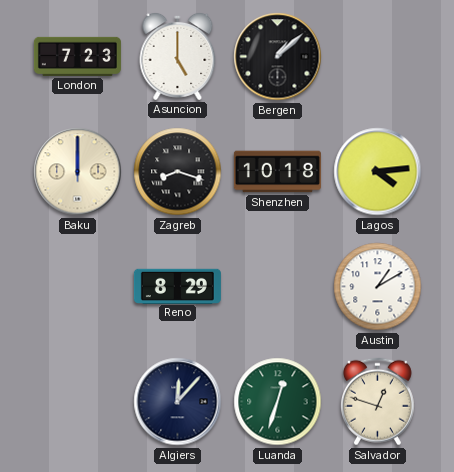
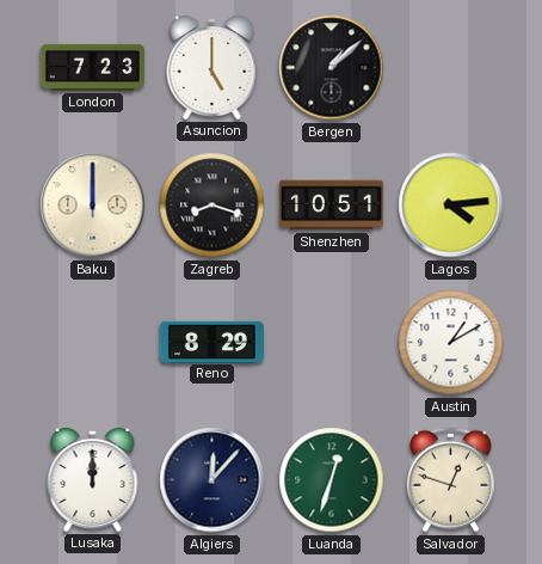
Shenzhen: 10:18 -> 10:51 (331, 206)
Lusaka: none -> 12:00 (93, 479)
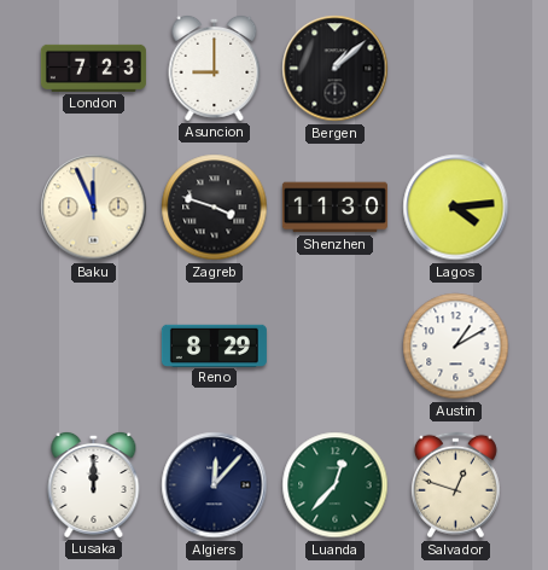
Asuncion: 5:00 -> 9:00 (215, 68)
Baku: 12:00 -> 11:56 (94, 208)
Zagreb: 8:18 -> 3:48 (215, 208)
Shenzhen: 10:51 -> 11:30 (334, 208)
Luanda: 12:33 -> 12:37 (336, 485)
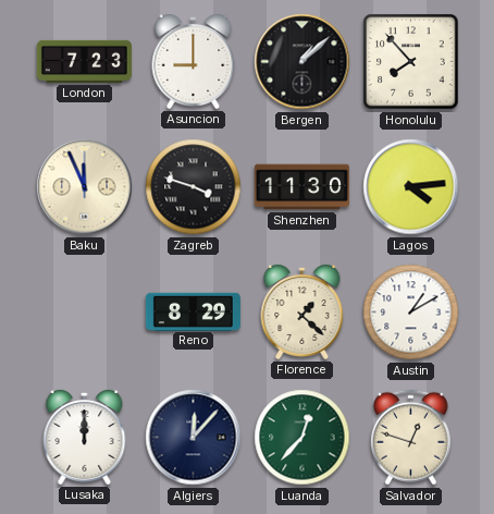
Honolulu: none -> 7:53 (411, 62)
Florence: none -> 1:22 (302, 311)
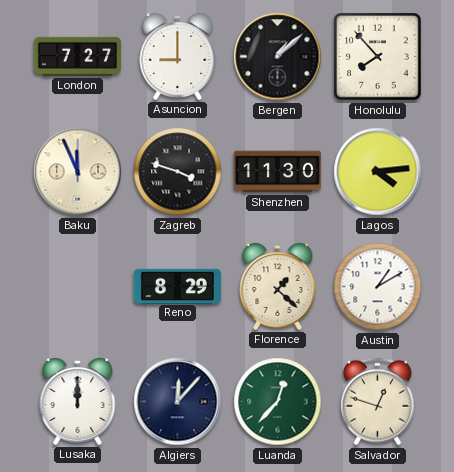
London: 7:23 -> 7:27 (77, 56)
